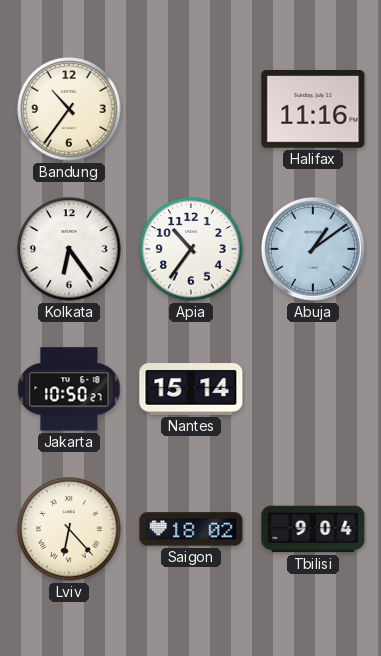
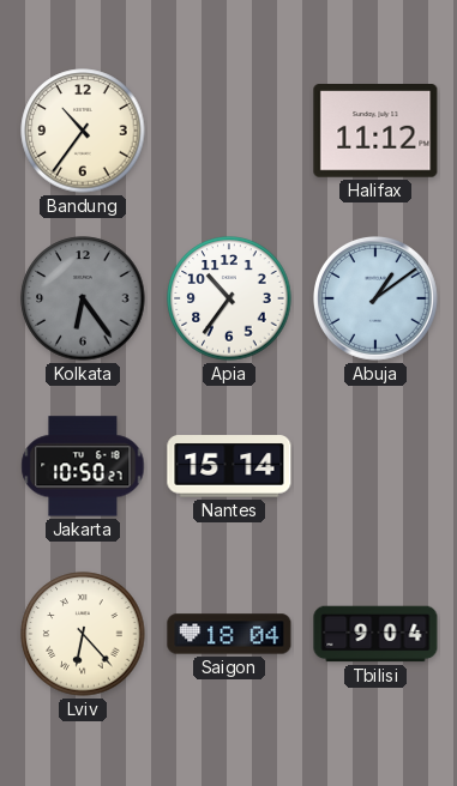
Halifax: 11:16 -> 11:12 (375, 132)
Kolkata dial: white -> grey (83, 298)
Saigon: 18:02 -> 18:04 (229, 634)
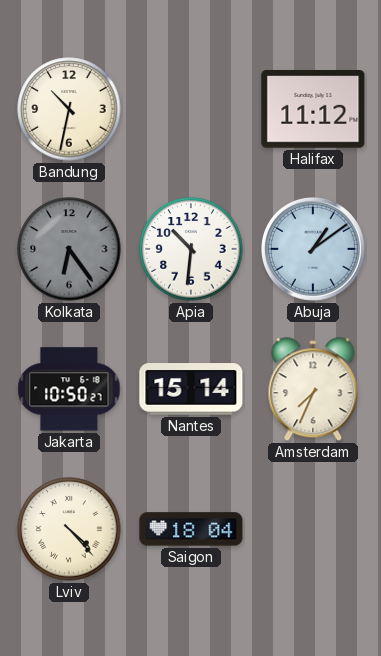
Bandung: 10:36 -> 10:32 (69, 109)
Apia: 10:36 -> 10:31 (191, 249)
Amsterdam: none -> 7:34 (313, 390)
Lviv: 6:23 -> 4:23 (69, 529)
Tbilisi: 9:04 -> none (375, 634)
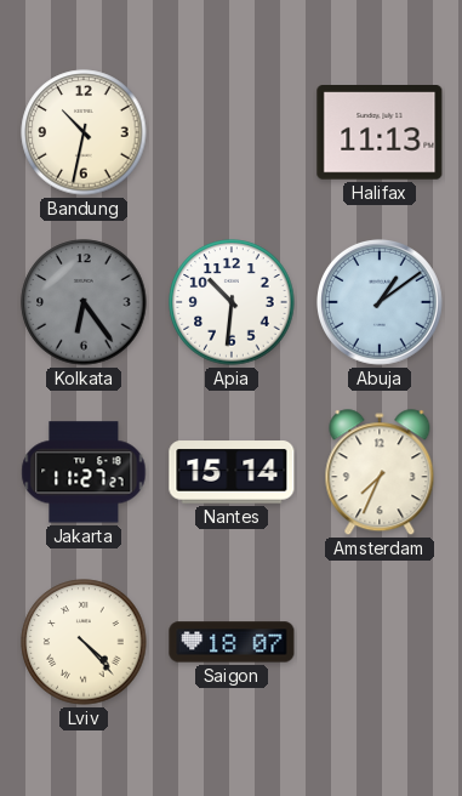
Halifax: 11:12 -> 11:13 (380, 133)
Jakarta: 10:50 -> 11:27 (84, 472)
Saigon: 18:04 -> 18:07 (232, 642)
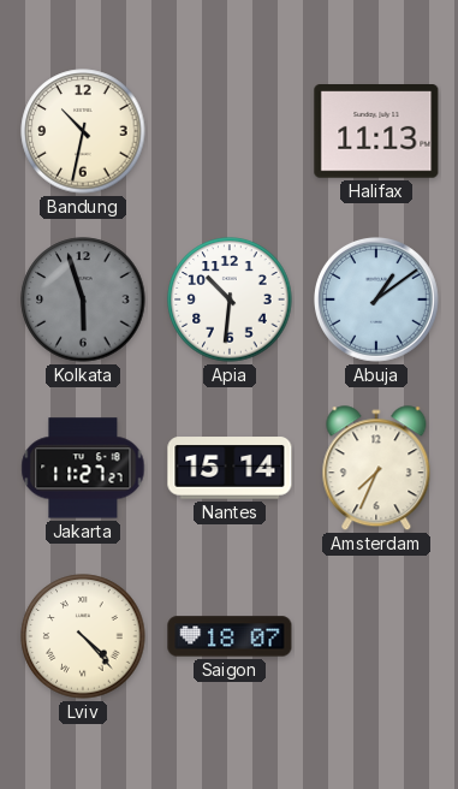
Kolkata: 6:24 -> 5:57 (83, 299)
